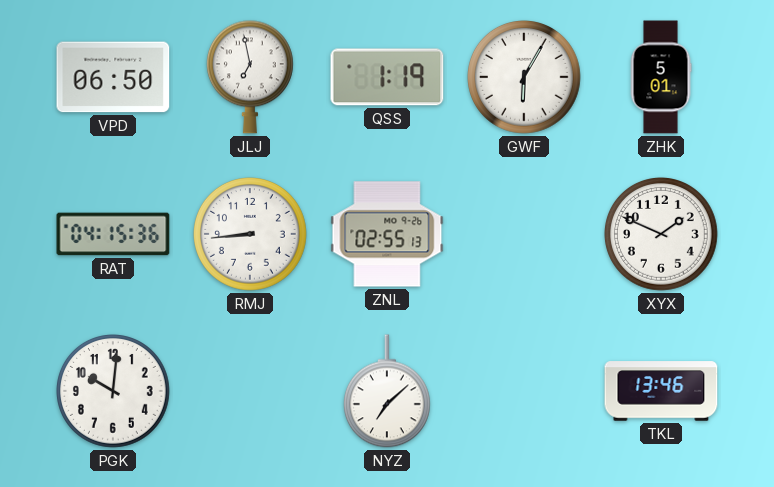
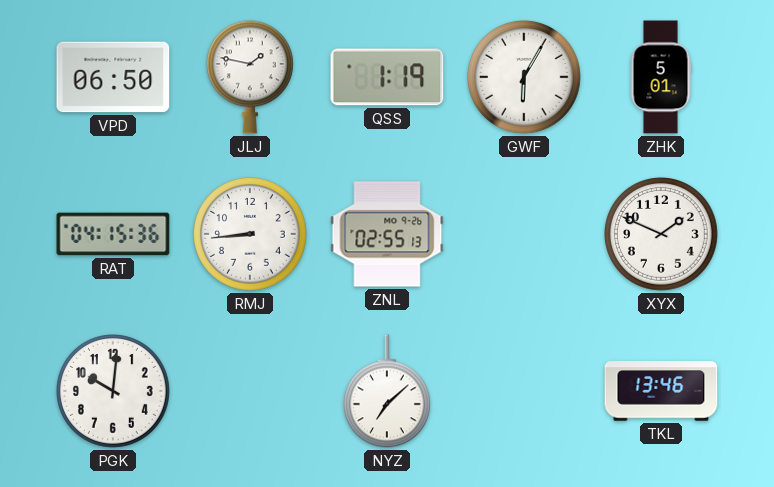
JLJ: 6:58 -> 1:47 (250, 77)
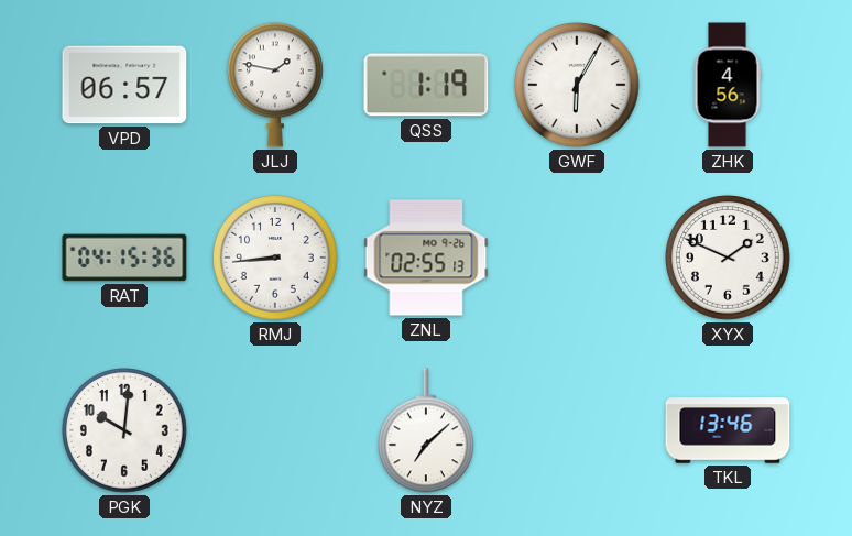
VPD: 06:50 -> 06:57 (124, 85)
ZHK: 5:01 -> 4:56 (728, 85)
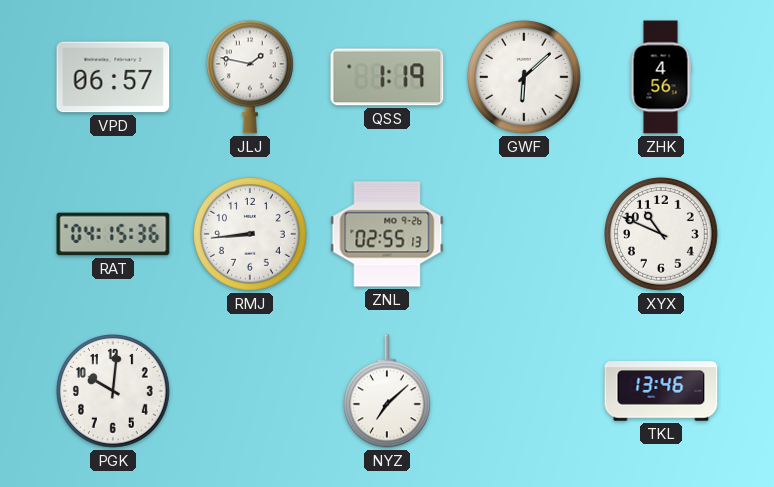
GWF: 6:05 -> 6:08 (525, 78)
XYX: 1:49 -> 10:49 (662, 235)
